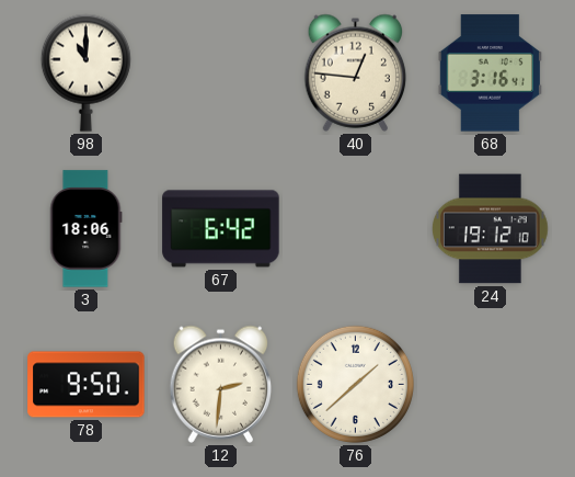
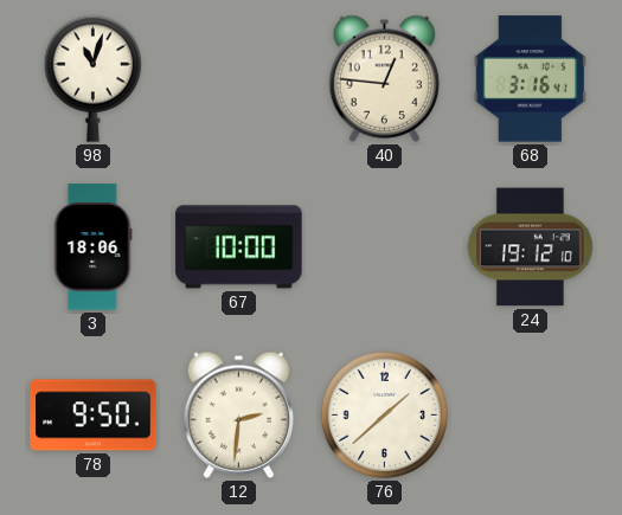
98: 11:00 -> 11:03 (92, 78)
67: 6:42 -> 10:00 (239, 247)
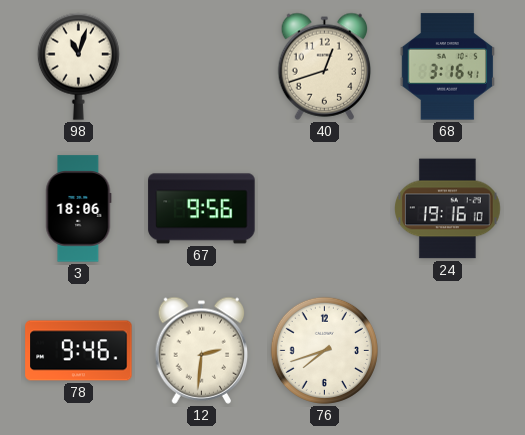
40: 12:46 -> 12:42 (325, 66)
67: 10:00 -> 9:56 (202, 209)
24: 19:12 -> 19:16 (448, 209)
78: 9:50 -> 9:46 (79, 351)
76: 1:38 -> 7:42 (324, 350)
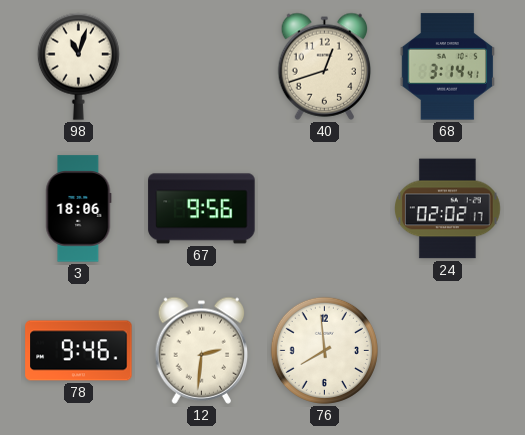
68: 3:16 -> 3:14 (447, 67)
24: 19:16 -> 02:02 (448, 209)
76: 7:42 -> 7:59 (324, 350)
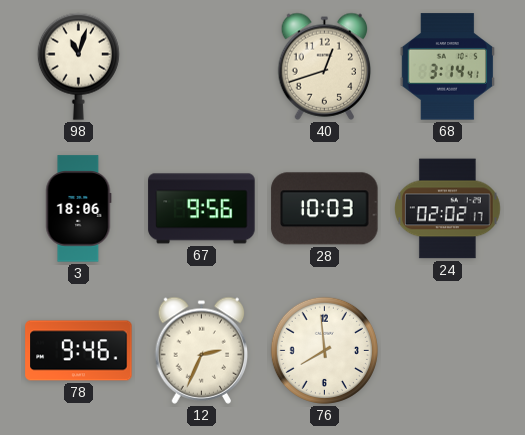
28: none -> 10:03 (325, 209)
12: 2:31 -> 2:34 (202, 350)
